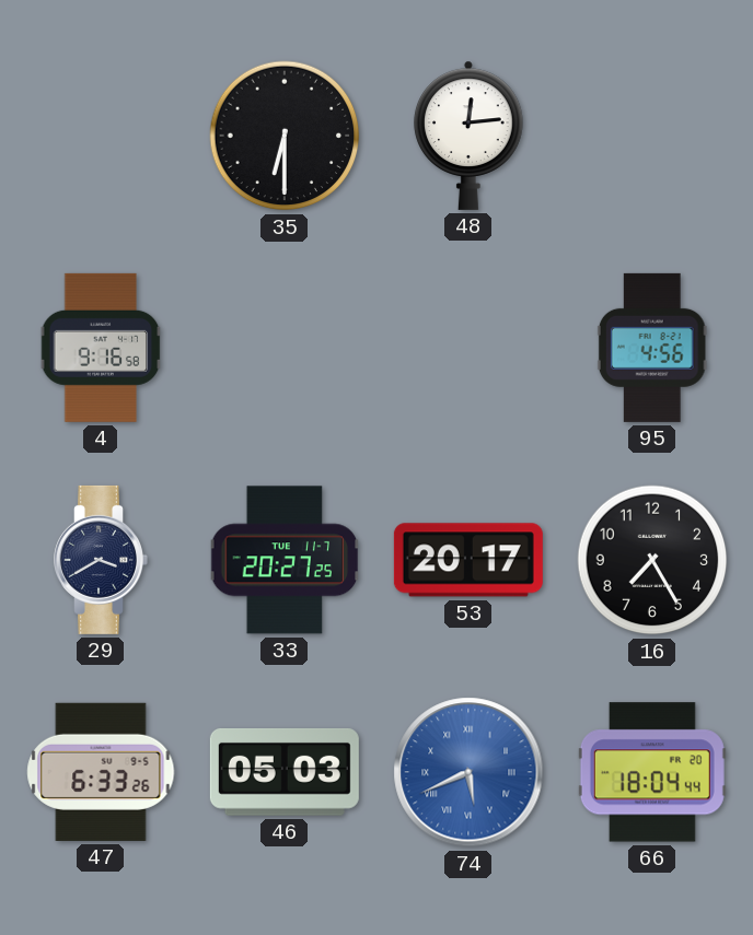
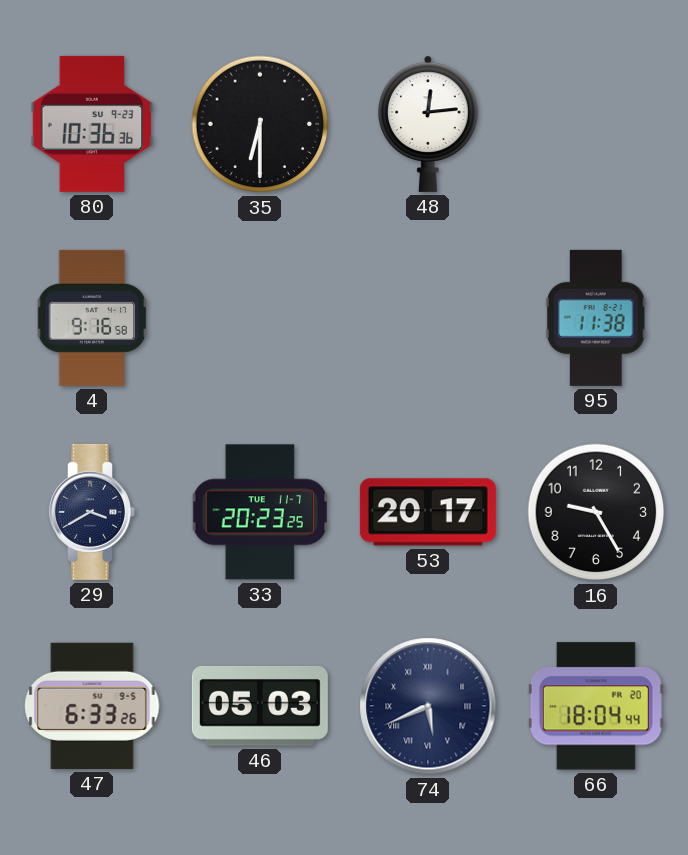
80: none -> 10:36 (92, 124)
95: 4:56 -> 11:38 (596, 318)
33: 20:27 -> 20:23 (260, 512)
16: 7:25 -> 9:25 (596, 512)
74 dial: blue -> navy (428, 706)
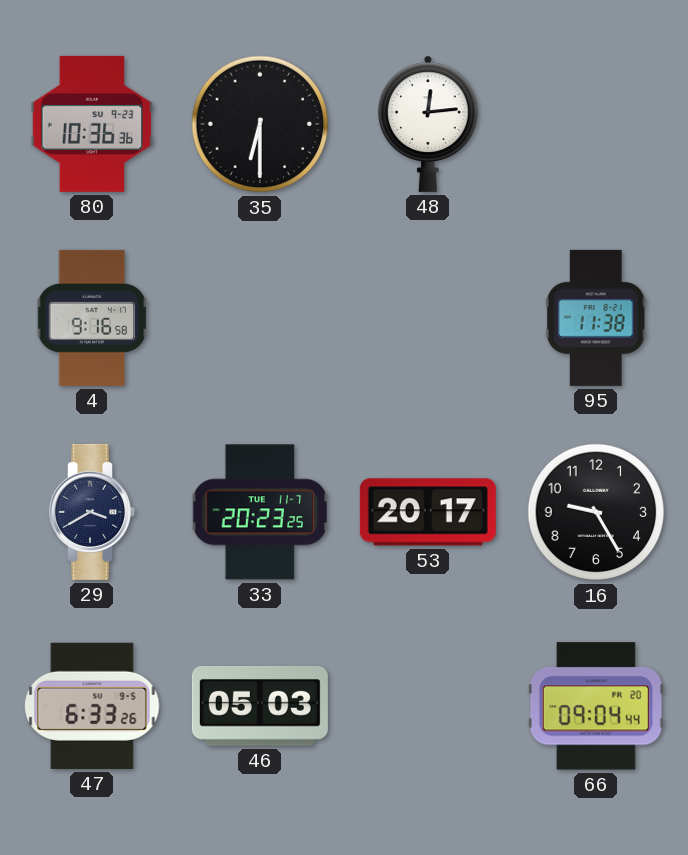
74: 5:41 -> none (428, 706)
66: 18:04 -> 09:04 (596, 706)
